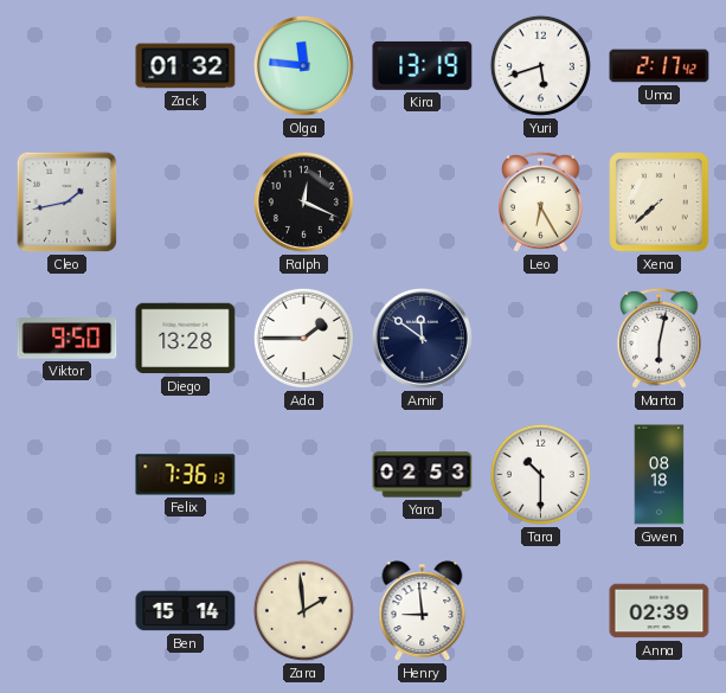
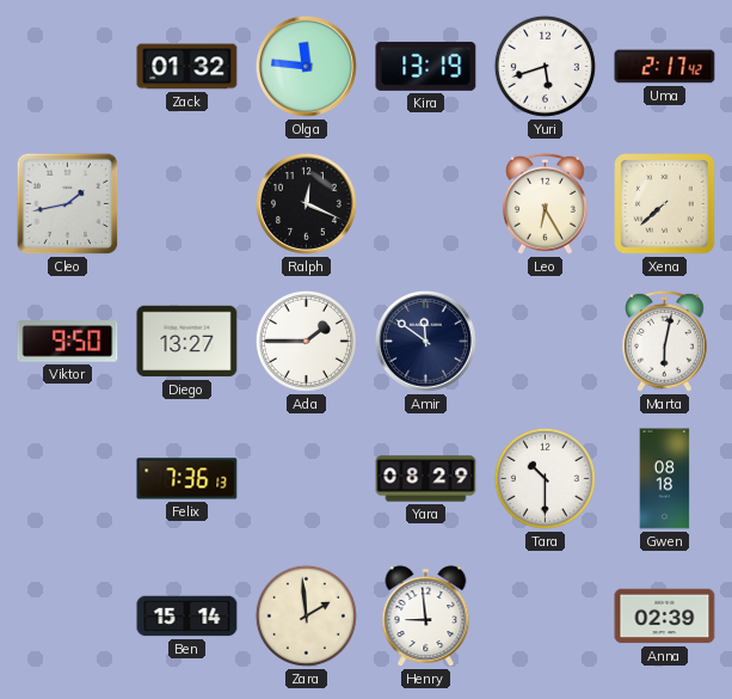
Diego: 13:28 -> 13:27 (187, 342)
Yara: 02:53 -> 08:29 (426, 479)
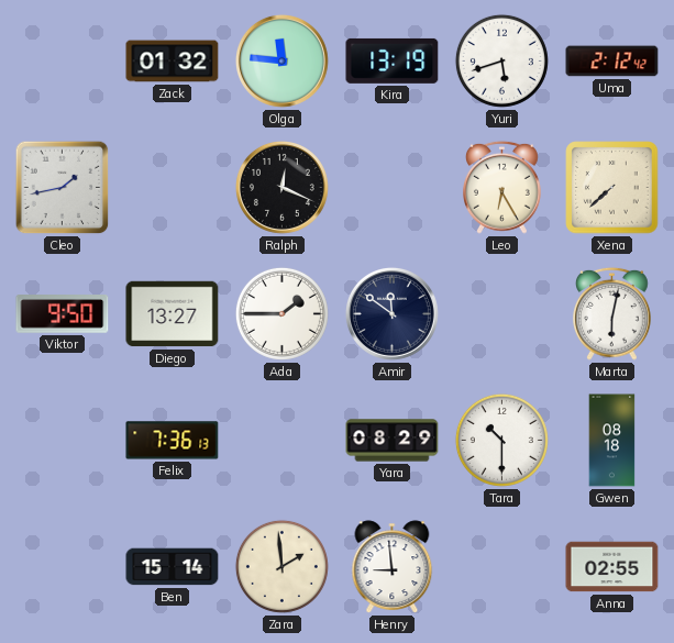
Uma: 2:17 -> 2:12 (612, 62)
Anna: 02:39 -> 02:55 (612, 567)
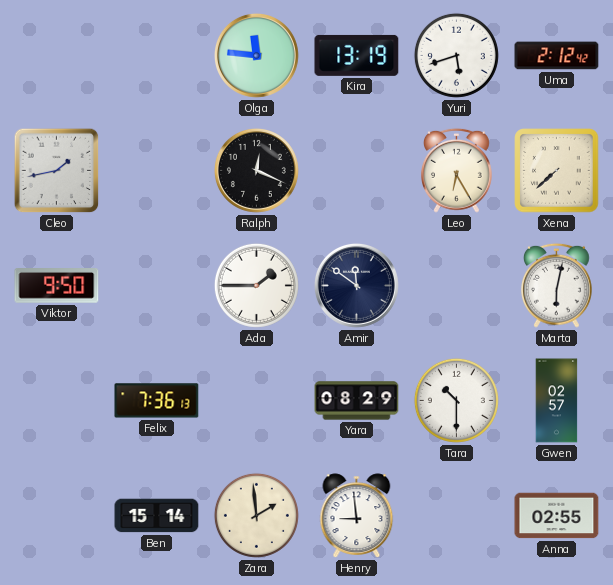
Zack: 01:32 -> none (173, 62)
Diego: 13:27 -> none (173, 314)
Gwen: 08:18 -> 02:57 (557, 401)
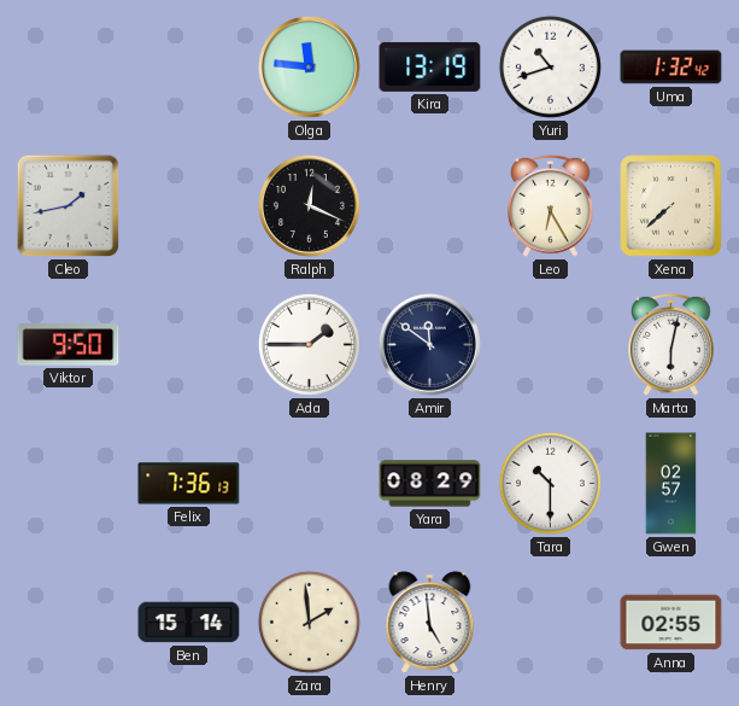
Yuri: 5:42 -> 10:42 (550, 66)
Uma: 2:12 -> 1:32 (671, 68)
Henry: 8:59 -> 4:59 (430, 623)
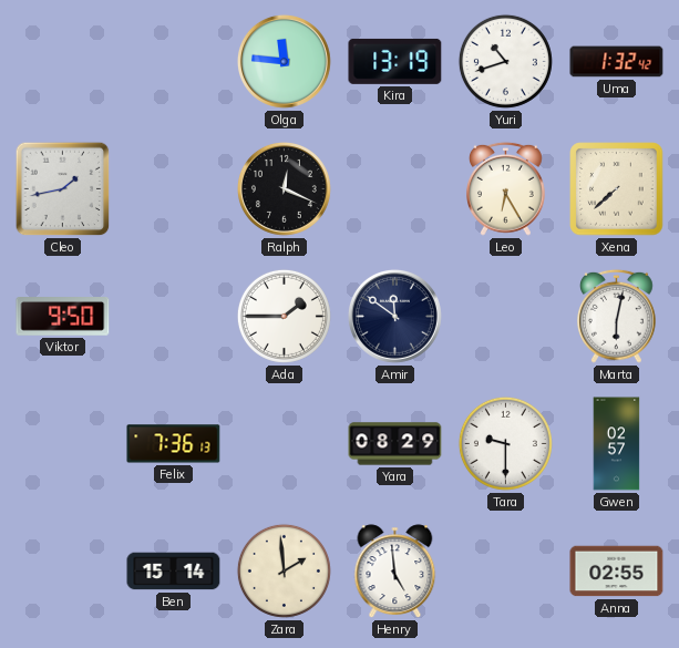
Tara: 10:30 -> 9:30 (505, 443)
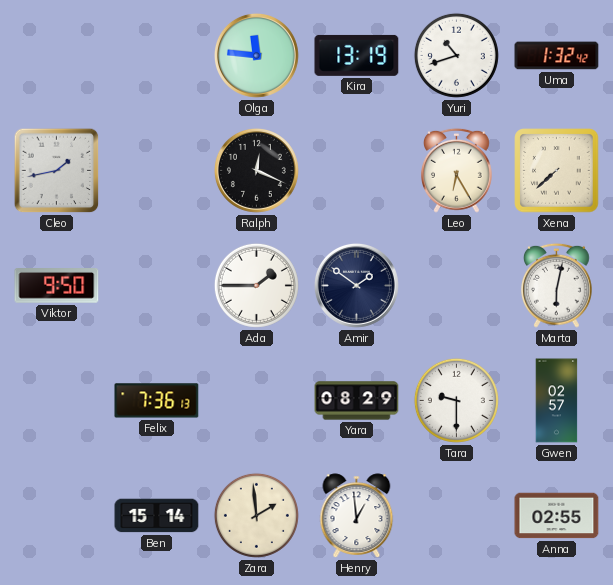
Amir: 11:51 -> 1:51 (356, 285)
Henry: 4:59 -> 12:59 (357, 516)
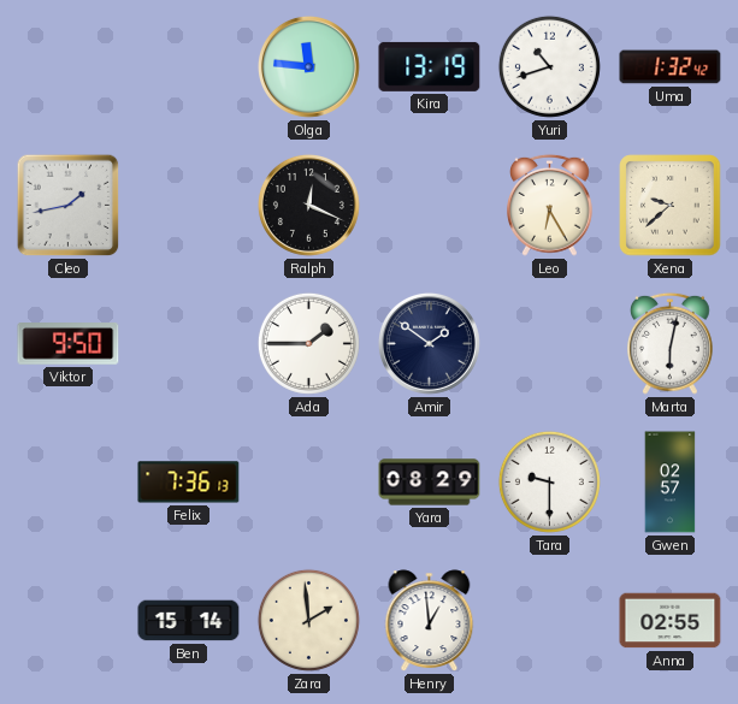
Xena: 7:38 -> 9:38 (671, 206)
